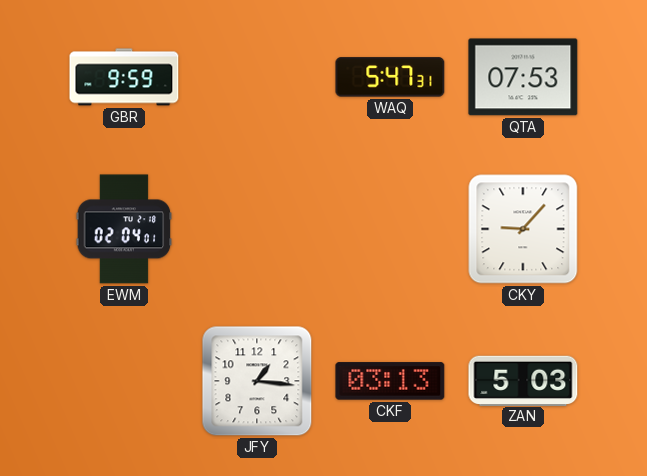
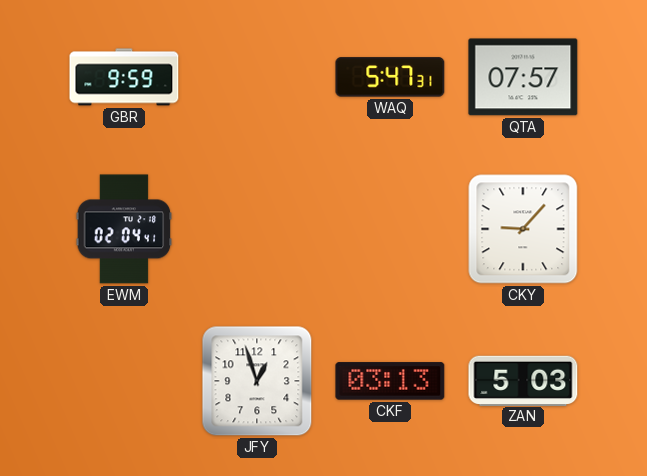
QTA: 07:53 -> 07:57 (523, 77)
EWM: 02:04:01 -> 02:04:41 (124, 229)
JFY: 1:16 -> 12:57 (257, 381)
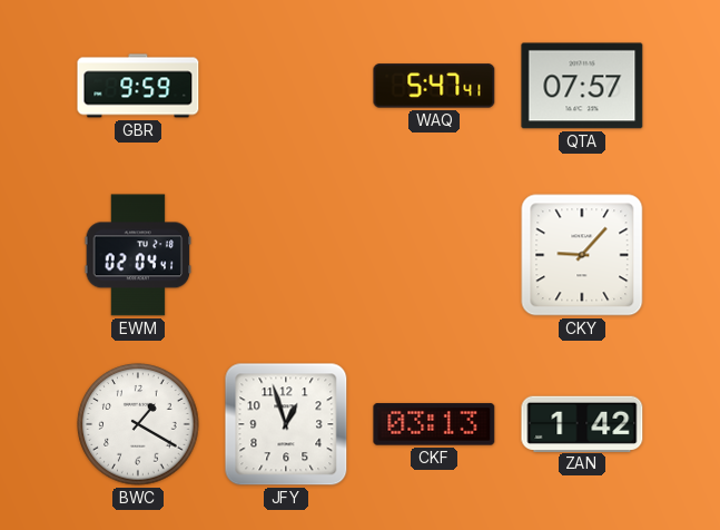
WAQ: 5:47:31 -> 5:47:41 (434, 86)
BWC: none -> 1:20 (138, 424)
ZAN: 5:03 -> 1:42 (582, 423)
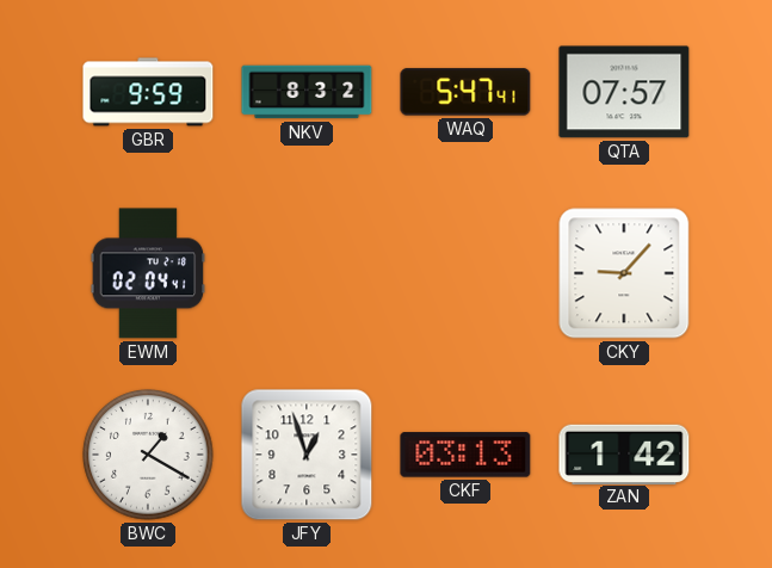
NKV: none -> 8:32 (307, 92)
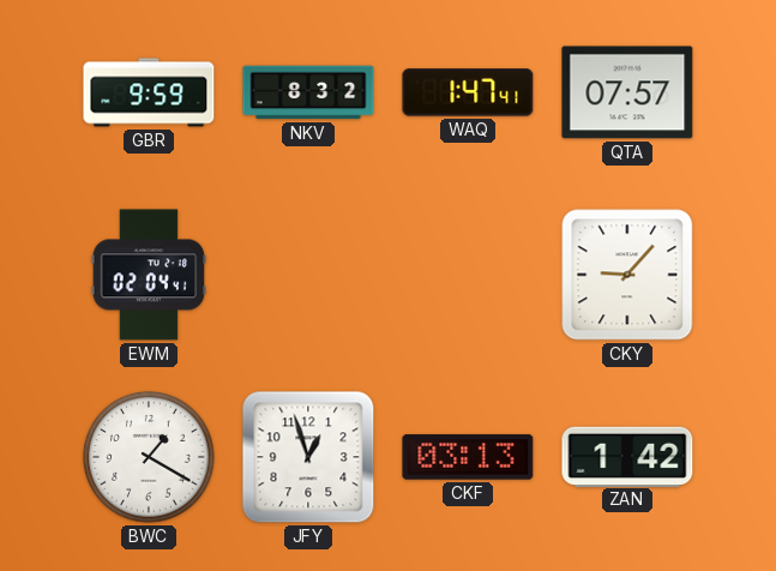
WAQ: 5:47 -> 1:47 (468, 92)
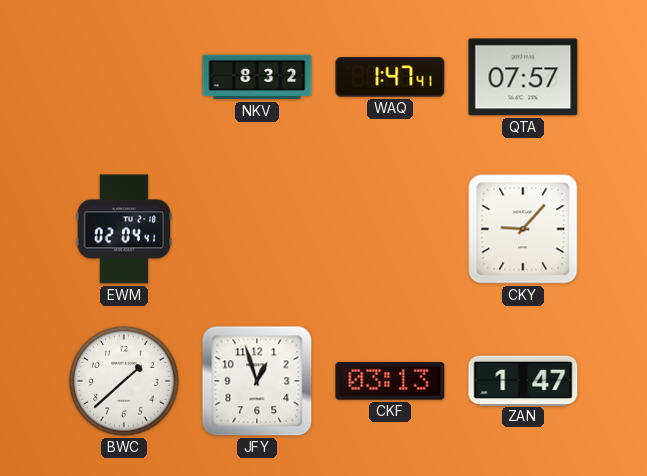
GBR: 9:59 -> none (149, 92)
BWC: 1:20 -> 1:38 (124, 381)
ZAN: 1:42 -> 1:47 (523, 380)
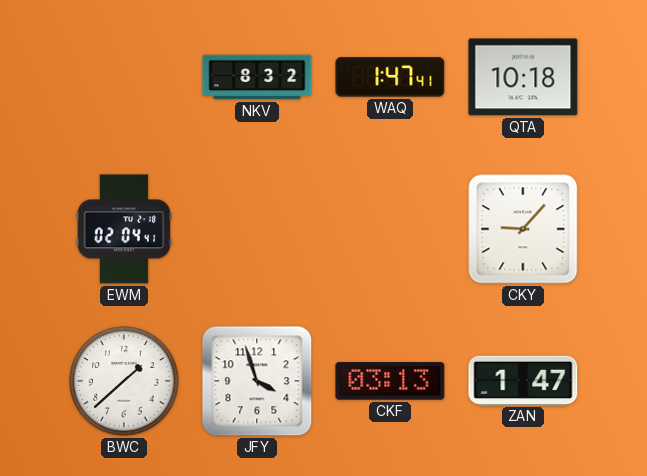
QTA: 07:57 -> 10:18 (523, 77)
JFY: 12:57 -> 3:57 (257, 381)
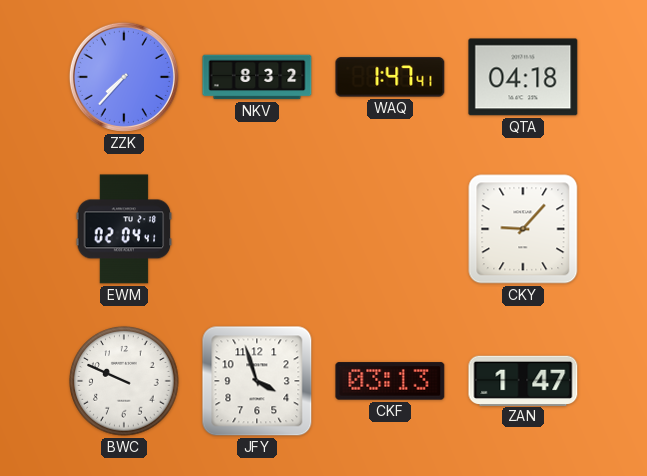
ZZK: none -> 7:37 (124, 77)
QTA: 10:18 -> 04:18 (523, 77)
BWC: 1:38 -> 9:49 (124, 381)
